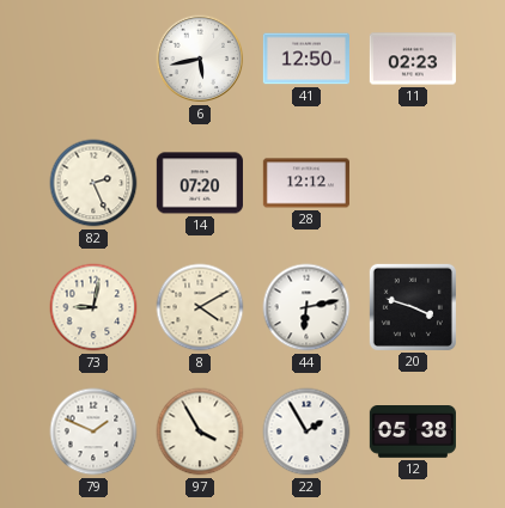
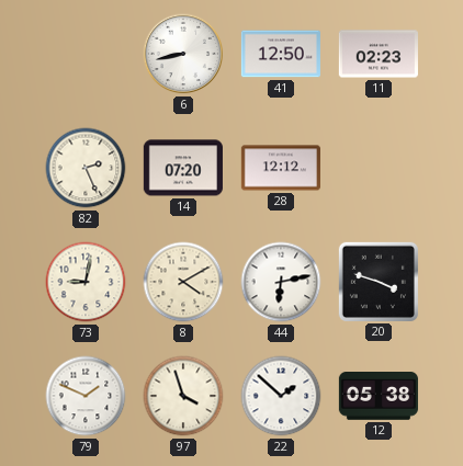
6: 5:43 -> 8:43 (183, 54)
97: 3:55 -> 3:57 (183, 396)
22: 1:55 -> 1:52 (281, 396)
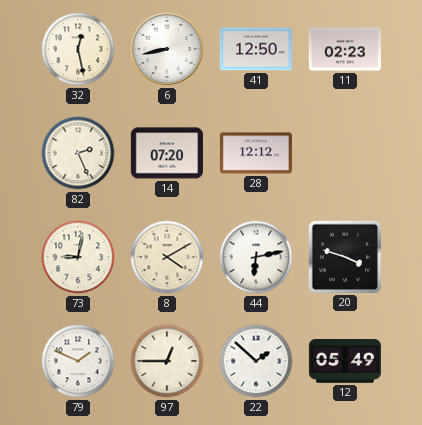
32: none -> 12:28 (78, 49)
97: 3:57 -> 12:45 (167, 361)
12: 05:38 -> 05:49 (345, 362)
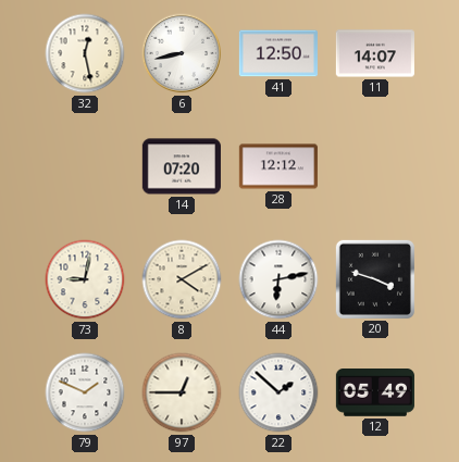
11: 02:23 -> 14:07 (375, 53)
82: 2:26 -> none (78, 153)
